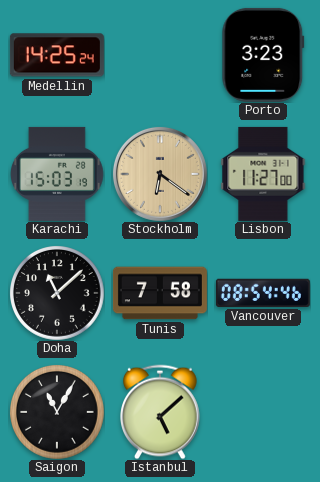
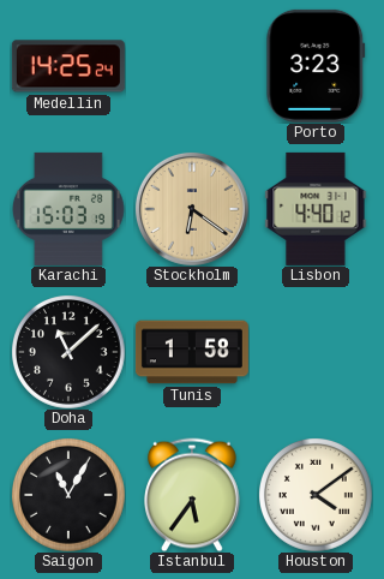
Lisbon: 11:27 -> 4:40 (316, 209)
Tunis: 7:58 -> 1:58 (192, 352)
Vancouver: 08:54 -> none (263, 293)
Istanbul: 5:08 -> 5:36 (193, 495)
Houston: none -> 4:09 (316, 495)
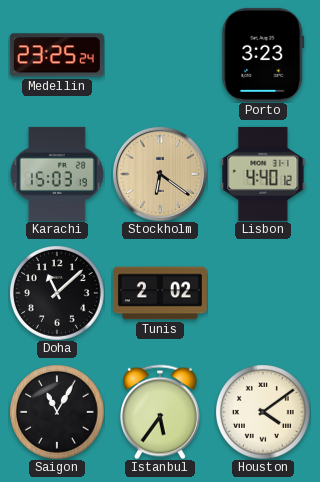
Medellin: 14:25 -> 23:25 (57, 55)
Tunis: 1:58 -> 2:02 (160, 293)
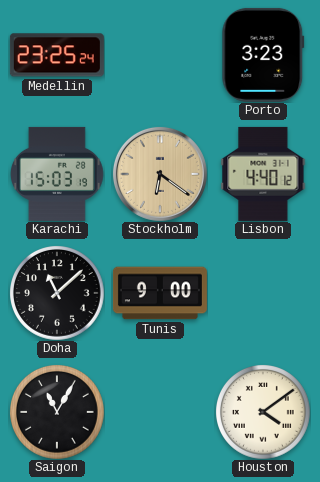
Tunis: 2:02 -> 9:00 (160, 293)
Istanbul: 5:36 -> none (161, 412)
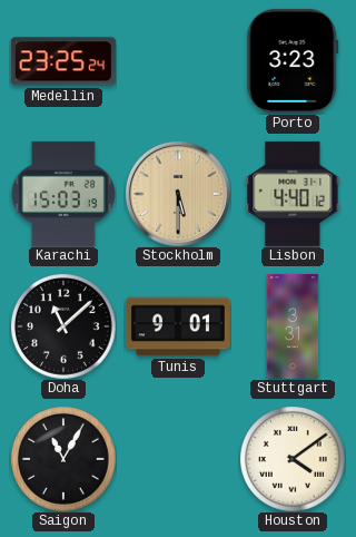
Stockholm: 6:21 -> 5:30 (178, 194)
Tunis: 9:00 -> 9:01 (178, 326)
Stuttgart: none -> 3:31 (293, 326)
